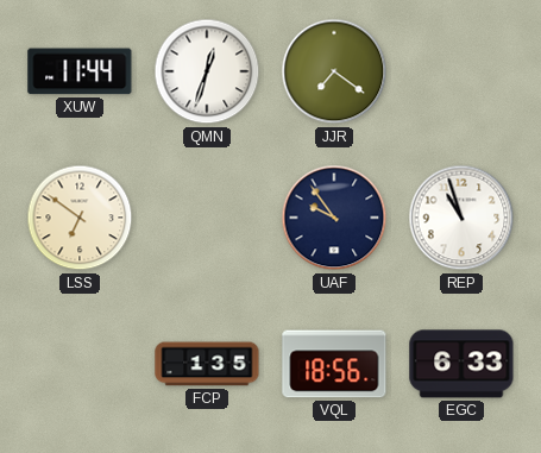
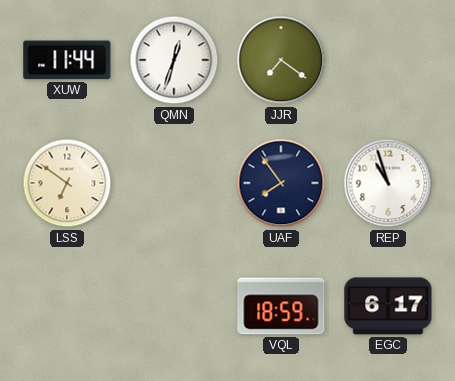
UAF: 9:54 -> 7:54 (281, 183)
FCP: 1:35 -> none (207, 364)
VQL: 18:56 -> 18:59 (281, 306)
EGC: 6:33 -> 6:17 (388, 306)
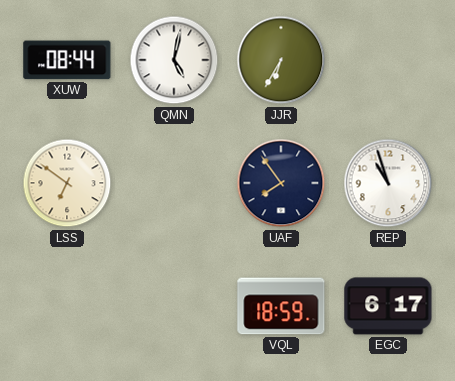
XUW: 11:44 -> 08:44 (67, 60)
QMN: 12:33 -> 5:02 (174, 60)
JJR: 7:21 -> 6:35 (281, 60)
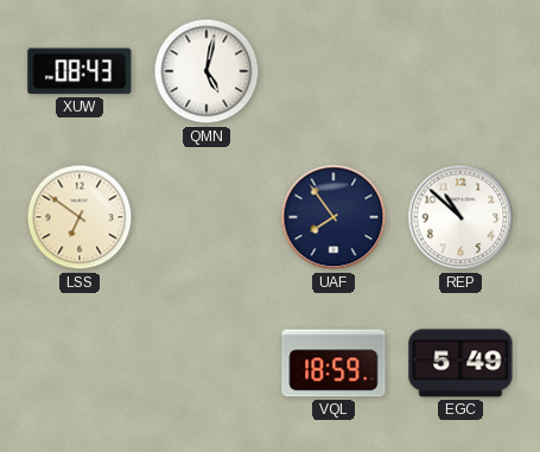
XUW: 08:44 -> 08:43 (80, 71)
JJR: 6:35 -> none (281, 60)
REP: 10:57 -> 10:52 (460, 217)
EGC: 6:17 -> 5:49 (460, 363)
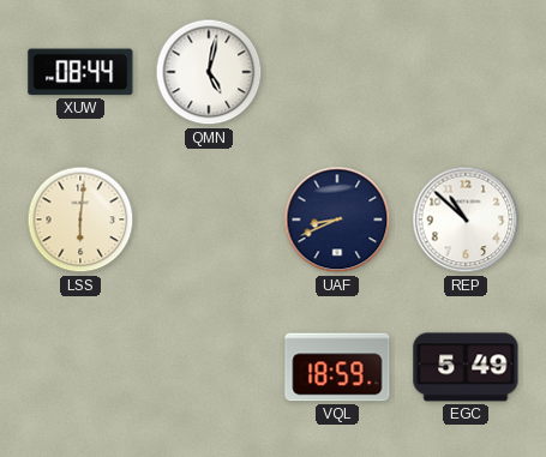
XUW: 08:43 -> 08:44 (80, 72)
LSS: 6:51 -> 6:01 (80, 220)
UAF: 7:54 -> 8:41 (337, 220)
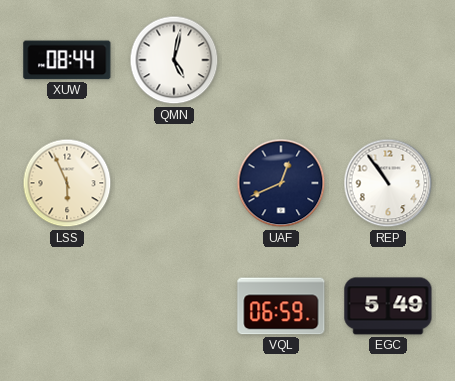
LSS: 6:01 -> 5:56 (67, 183)
UAF: 8:41 -> 12:41 (281, 183)
REP: 10:52 -> 10:54 (388, 183)
VQL: 18:59 -> 06:59 (281, 306)
